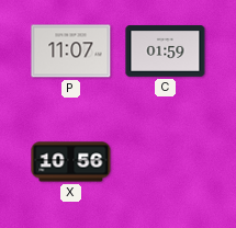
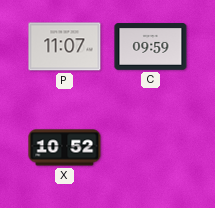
C: 01:59 -> 09:59 (151, 47)
X: 10:56 -> 10:52 (65, 148)
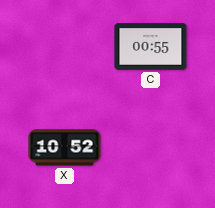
P: 11:07 -> none (65, 47)
C: 09:59 -> 00:55 (151, 47)
